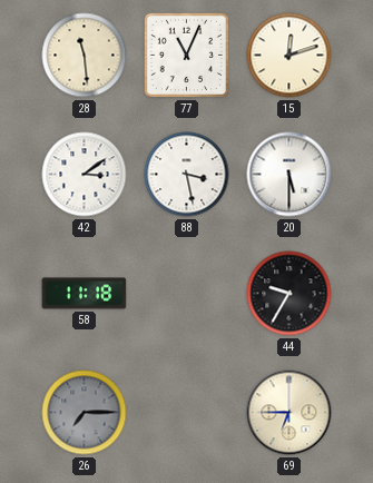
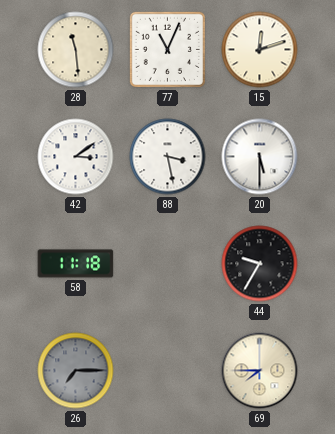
69: 6:45 -> 7:45 (260, 371)
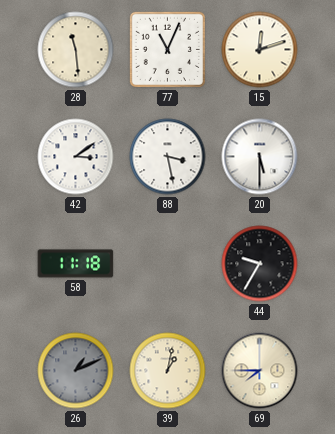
26: 7:15 -> 1:11 (76, 371)
39: none -> 1:02 (168, 371)
